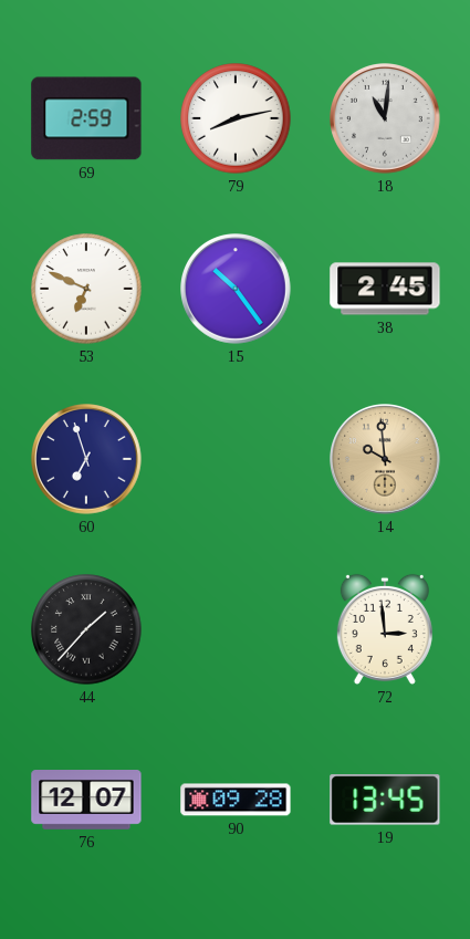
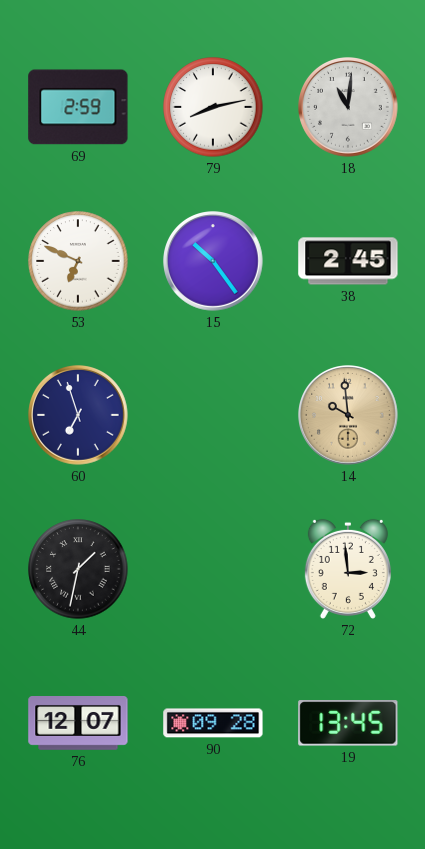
44: 1:37 -> 1:32 (78, 569)
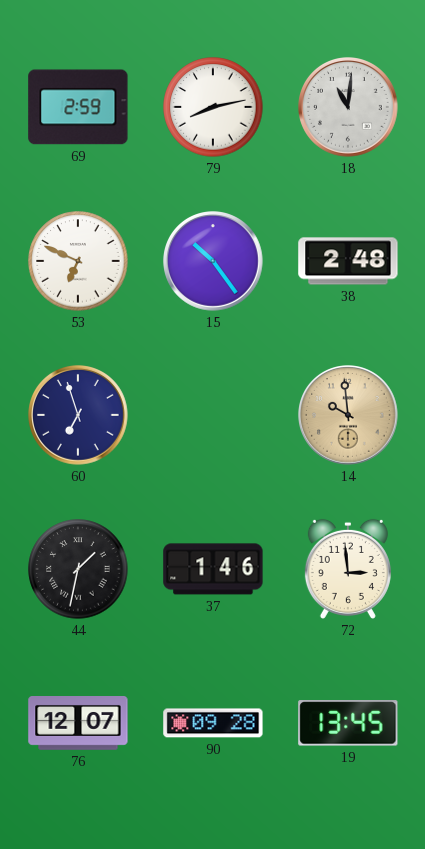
38: 2:45 -> 2:48 (348, 261)
37: none -> 1:46 (213, 569)
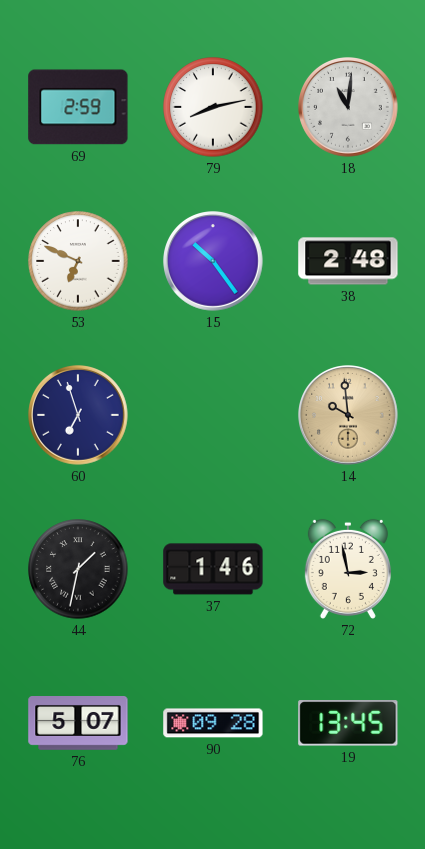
72: 2:59 -> 2:58 (348, 569)
76: 12:07 -> 5:07 (78, 724)
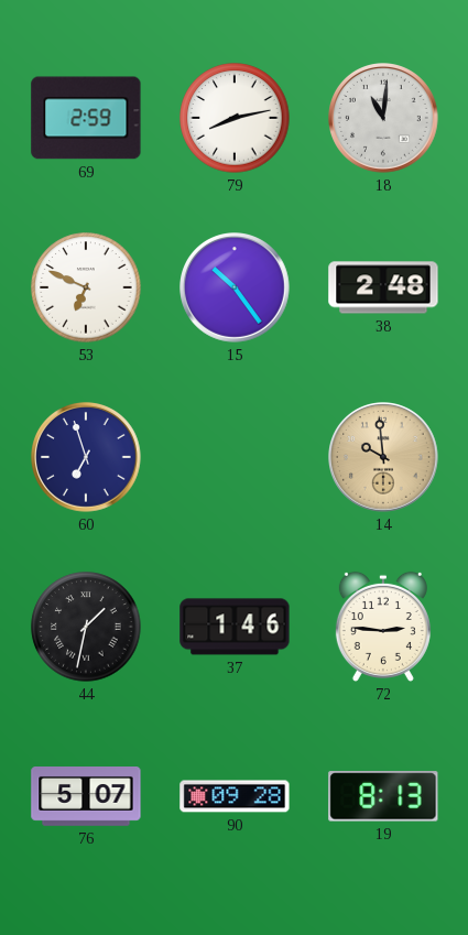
72: 2:58 -> 2:46 (383, 627)
19: 13:45 -> 8:13 (383, 796)
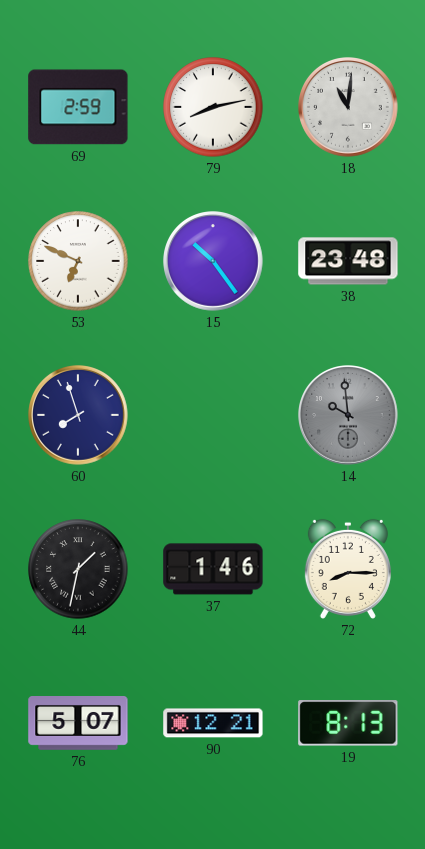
38: 2:48 -> 23:48 (348, 261)
60: 6:57 -> 7:57 (79, 416)
14 dial: champagne -> grey (349, 416)
72: 2:46 -> 8:15 (348, 569)
90: 09:28 -> 12:21 (213, 723)
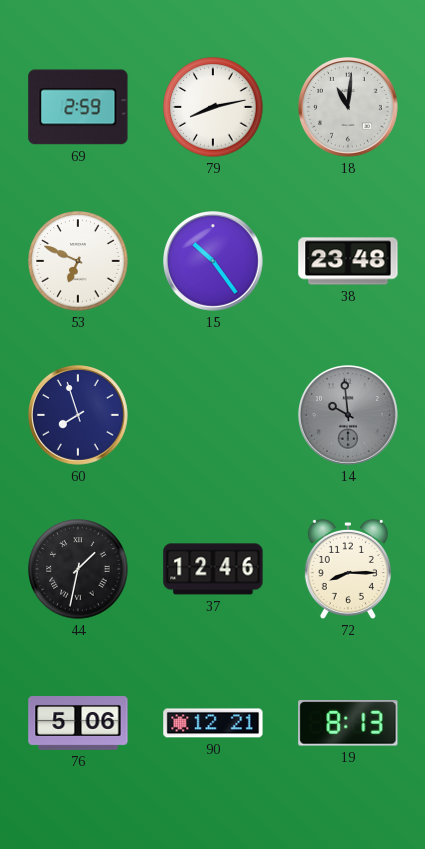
37: 1:46 -> 12:46 (213, 569)
76: 5:07 -> 5:06 (78, 724)
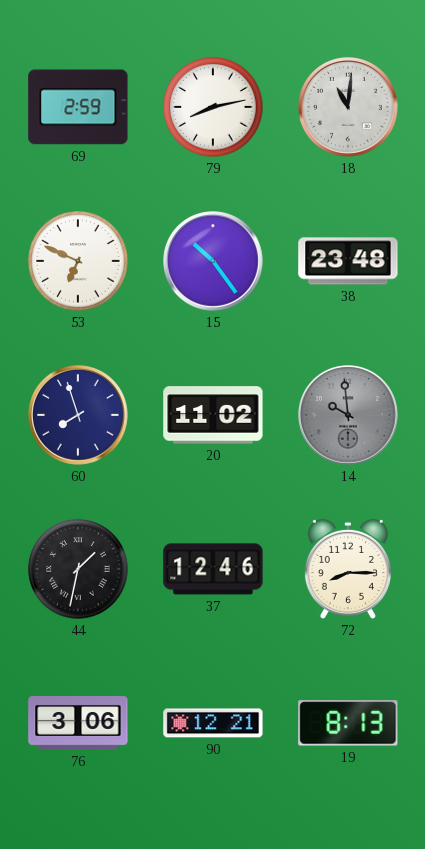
20: none -> 11:02 (213, 415)
76: 5:06 -> 3:06 (78, 724)
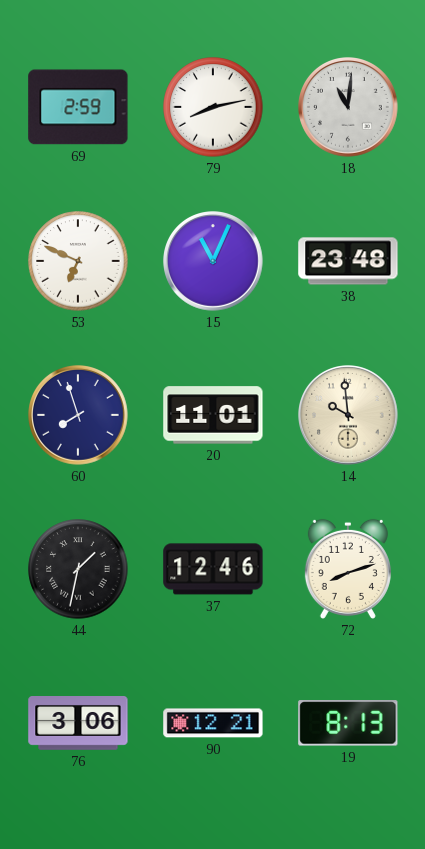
15: 10:24 -> 11:04 (214, 262)
20: 11:02 -> 11:01 (213, 415)
14 dial: grey -> cream (349, 416)
72: 8:15 -> 8:12 (348, 569)
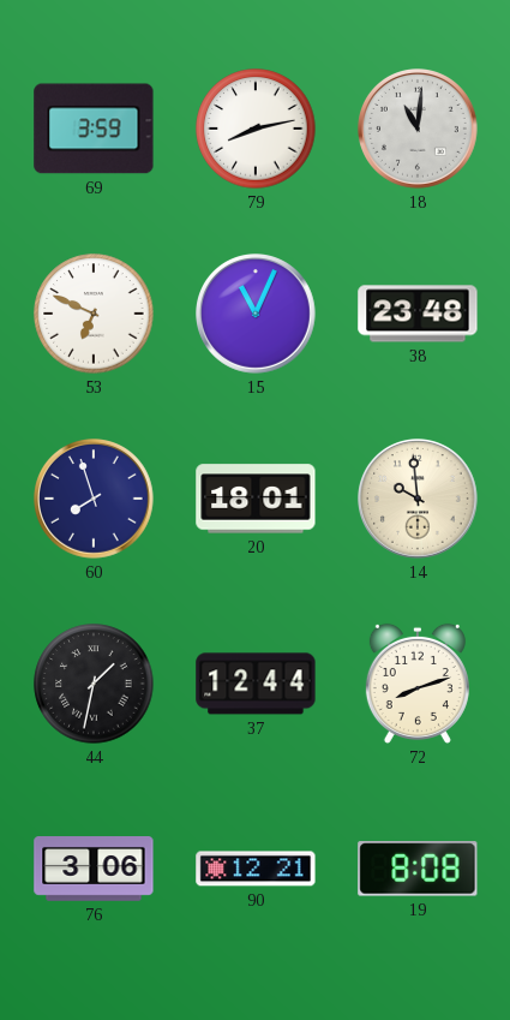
69: 2:59 -> 3:59 (94, 129)
20: 11:01 -> 18:01 (256, 499)
37: 12:46 -> 12:44 (256, 684)
19: 8:13 -> 8:08 (418, 869)
